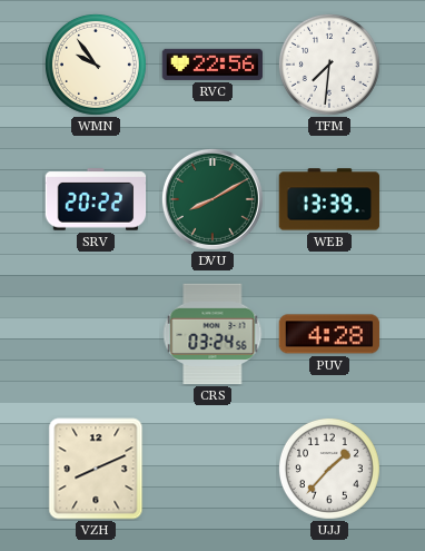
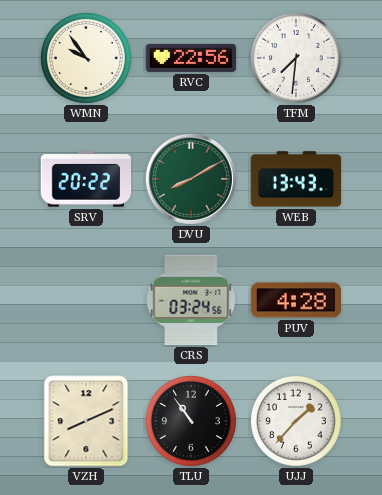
WEB: 13:39 -> 13:43 (296, 179)
TLU: none -> 10:54 (191, 421)
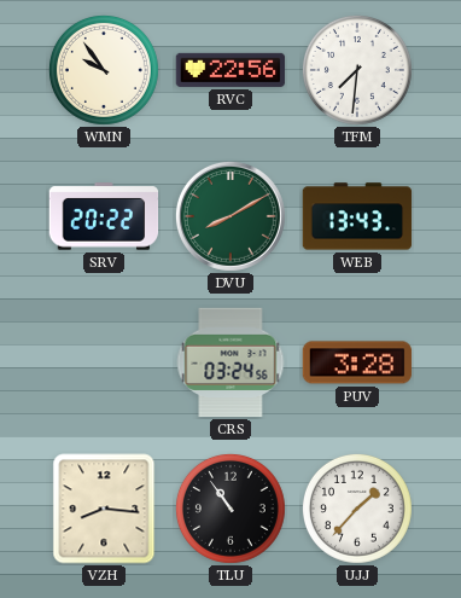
PUV: 4:28 -> 3:28 (357, 362)
VZH: 8:11 -> 8:16 (104, 509)
